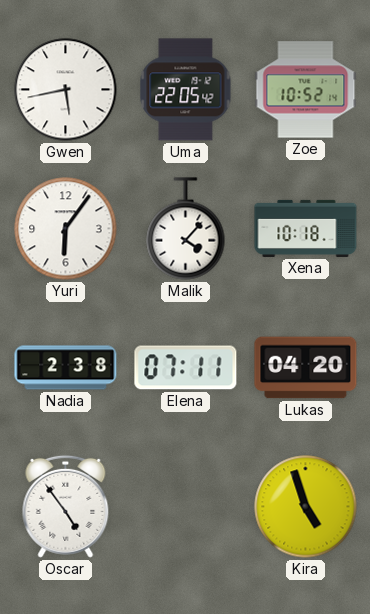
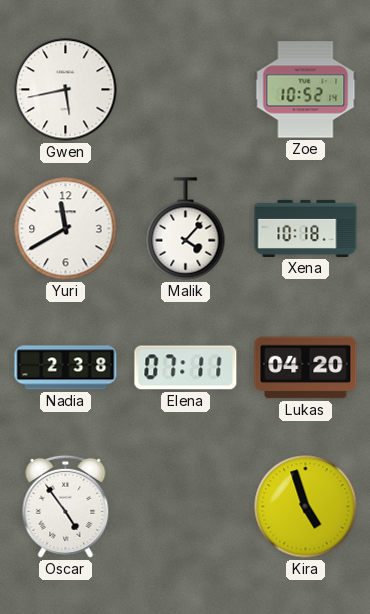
Uma: 22:05 -> none (186, 90)
Yuri: 6:06 -> 11:40 (66, 229)
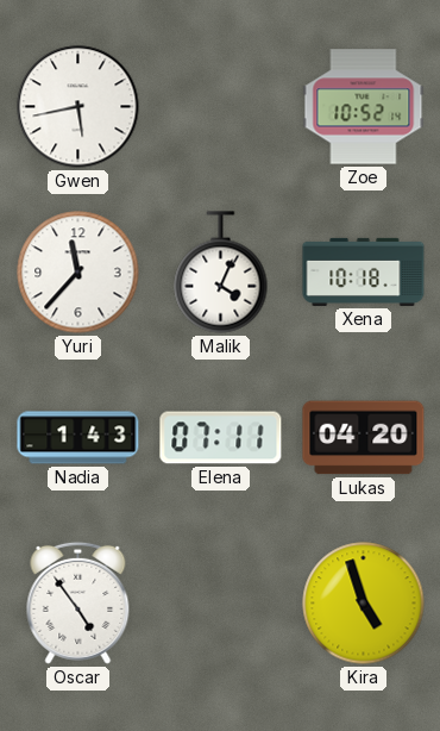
Yuri: 11:40 -> 11:37 (78, 273)
Malik: 4:07 -> 4:04 (221, 273)
Nadia: 2:38 -> 1:43 (78, 438)
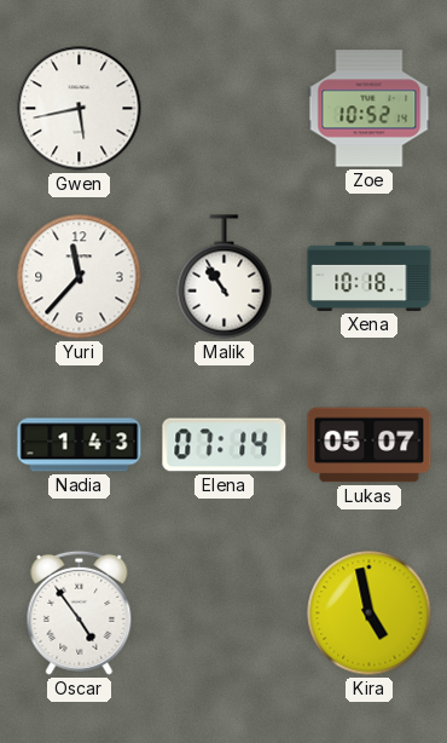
Malik: 4:04 -> 10:54 (225, 277)
Elena: 07:11 -> 07:14 (225, 445)
Lukas: 04:20 -> 05:07 (370, 445)
Kira: 4:57 -> 4:58 (370, 614)
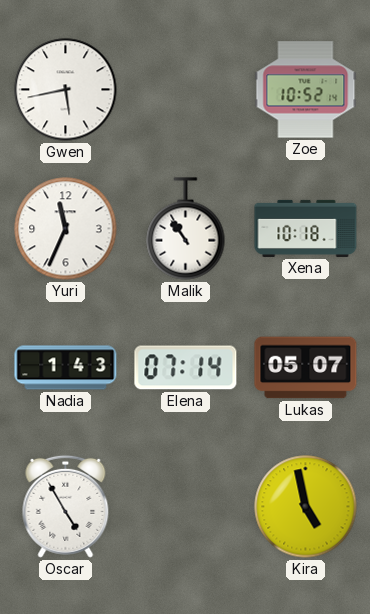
Yuri: 11:37 -> 11:34 (66, 229)
Oscar: 4:54 -> 4:55 (66, 506)
